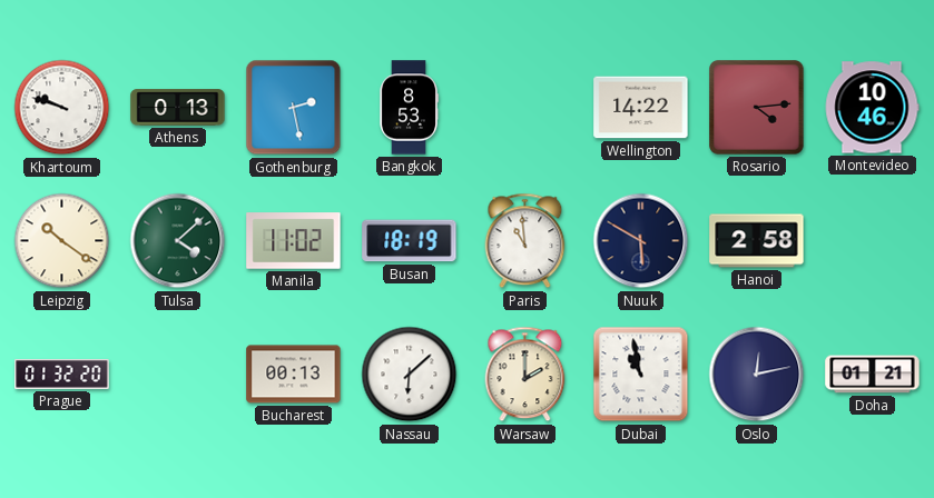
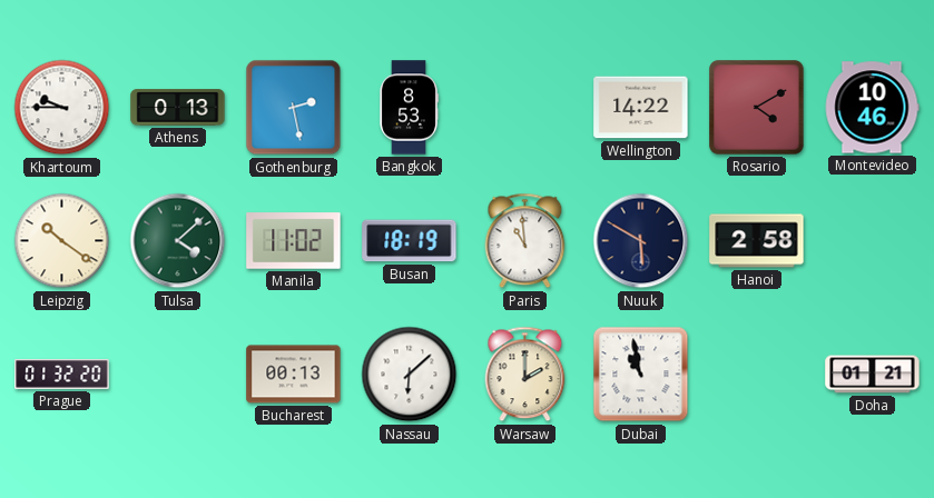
Khartoum: 9:48 -> 9:45 (62, 108)
Rosario: 4:14 -> 4:10 (757, 108)
Oslo: 12:13 -> none (757, 375)
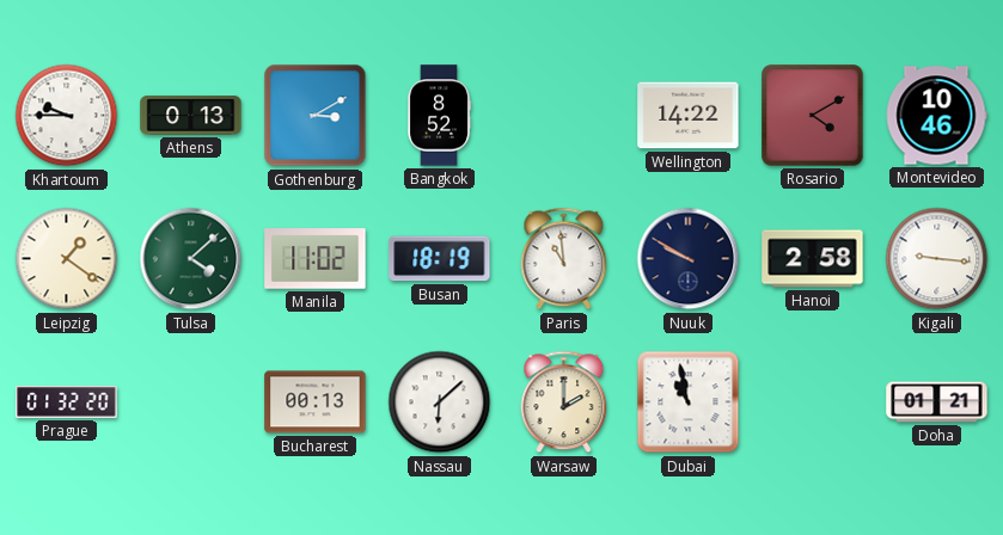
Gothenburg: 2:28 -> 3:10 (316, 116)
Bangkok: 8:53 -> 8:52 (439, 116)
Leipzig: 10:21 -> 1:21 (67, 259)
Nuuk: 5:50 -> 9:50 (689, 259)
Kigali: none -> 9:16 (937, 259)
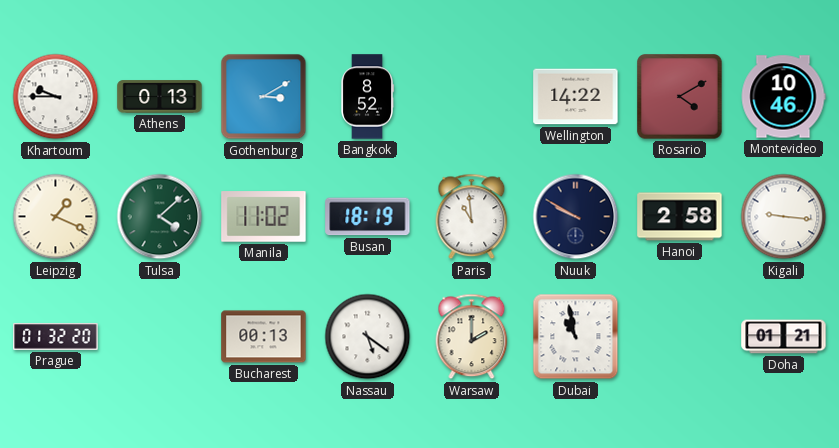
Leipzig: 1:21 -> 1:19 (56, 217)
Nassau: 6:08 -> 5:21 (368, 337)
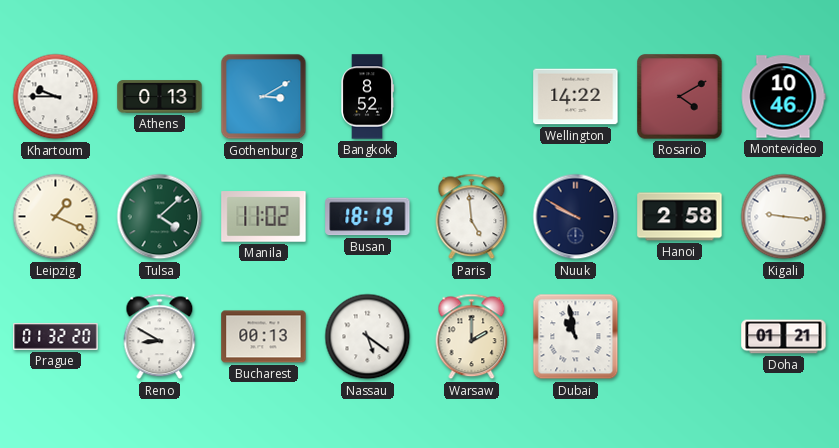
Paris: 10:59 -> 4:59 (472, 217)
Reno: none -> 8:50 (160, 337)
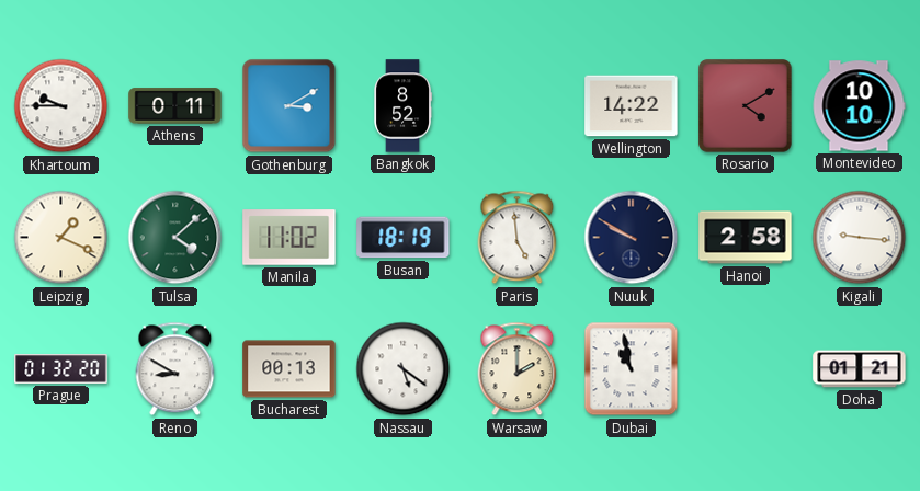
Athens: 0:13 -> 0:11 (175, 106)
Montevideo: 10:46 -> 10:10 (859, 106)
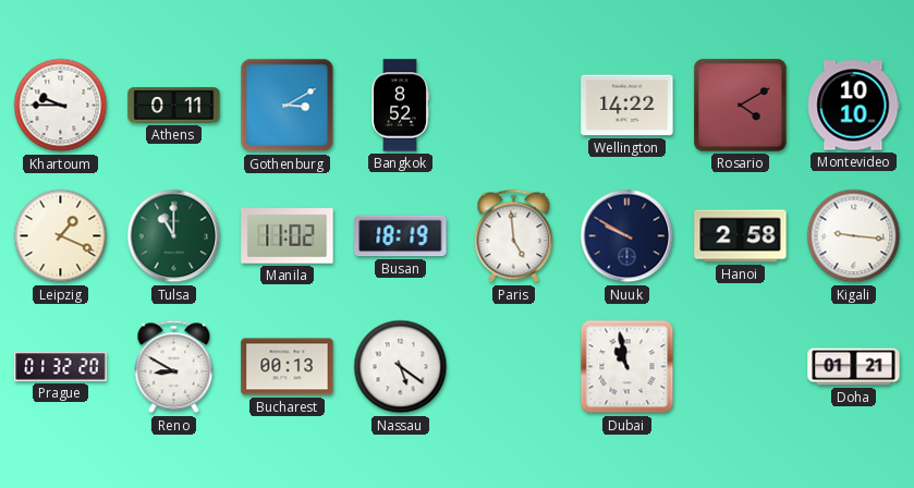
Tulsa: 4:08 -> 11:00 (174, 236)
Warsaw: 2:00 -> none (518, 369)
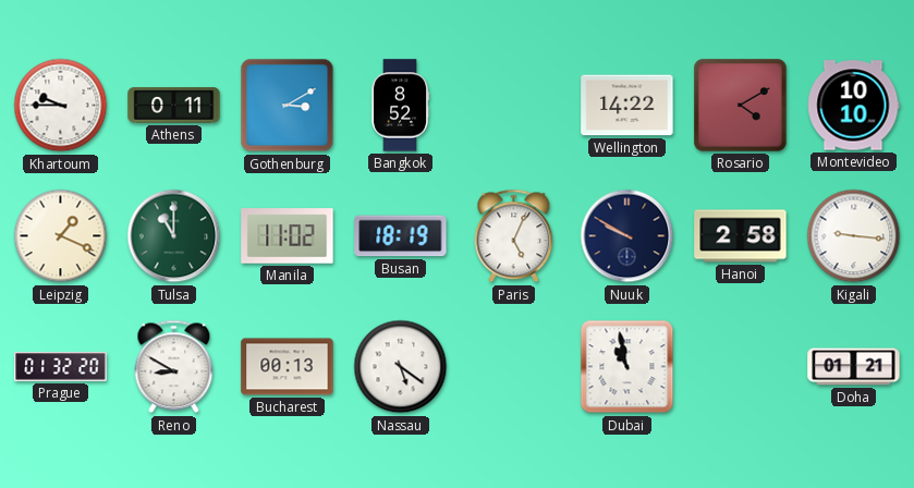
Paris: 4:59 -> 5:04 (514, 236)
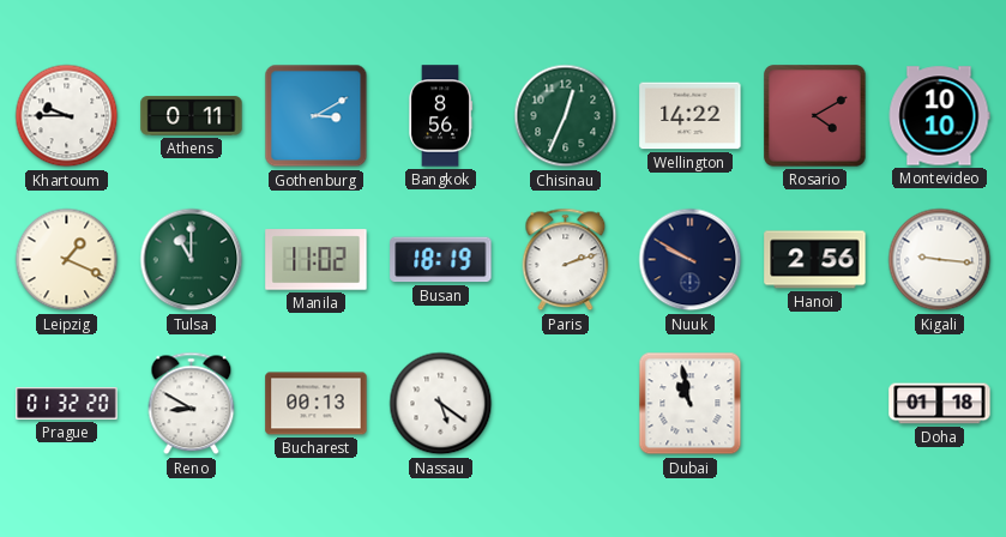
Bangkok: 8:52 -> 8:56 (440, 116)
Chisinau: none -> 12:34 (566, 116)
Paris: 5:04 -> 2:12 (566, 260)
Hanoi: 2:58 -> 2:56 (815, 260)
Doha: 01:21 -> 01:18 (940, 404)
